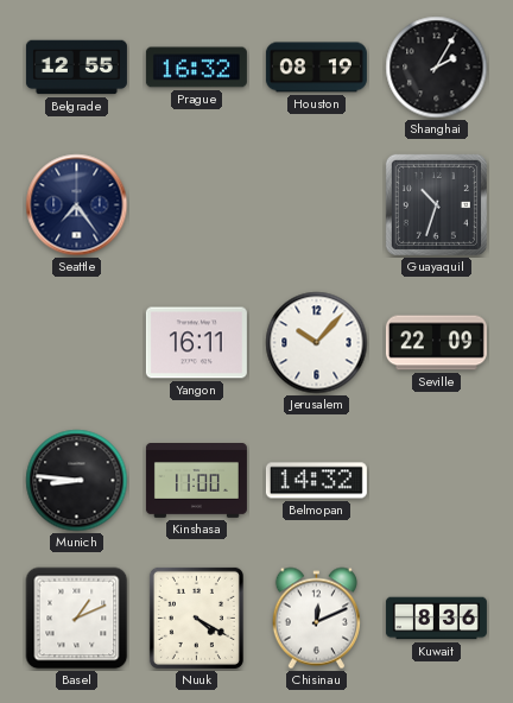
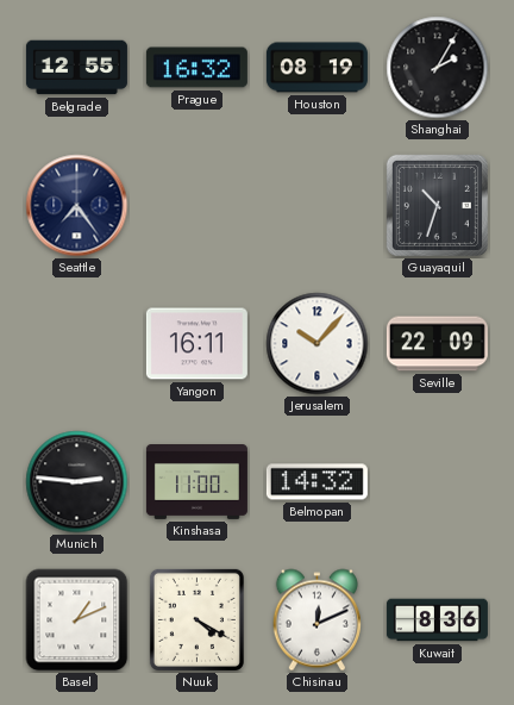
Munich: 8:46 -> 2:46 (77, 482)
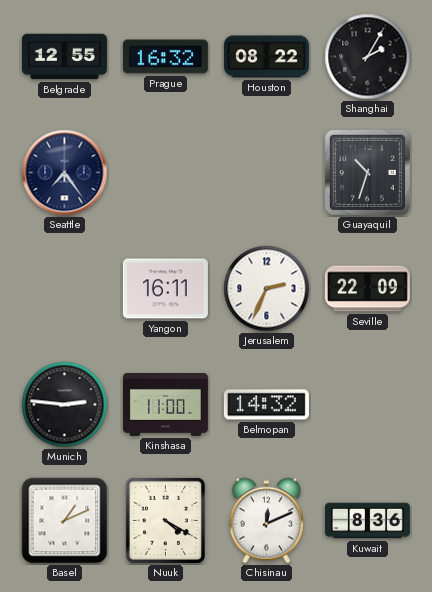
Houston: 08:19 -> 08:22 (266, 57)
Jerusalem: 10:07 -> 2:34 (267, 289)
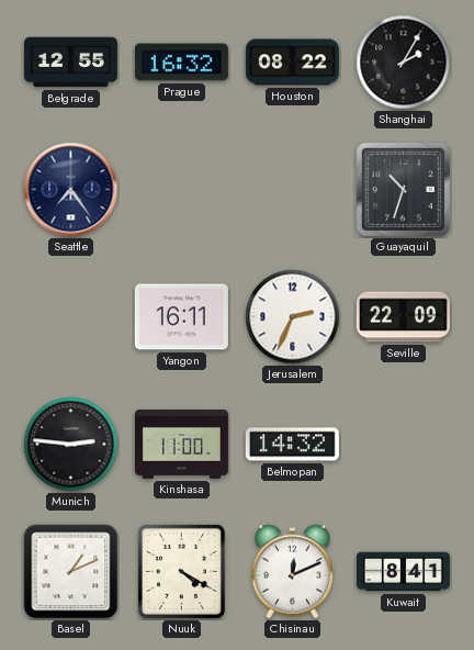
Kuwait: 8:36 -> 8:41 (403, 572)
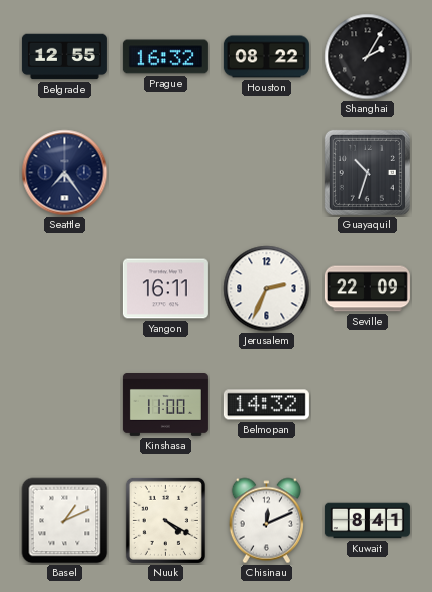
Munich: 2:46 -> none (71, 445)
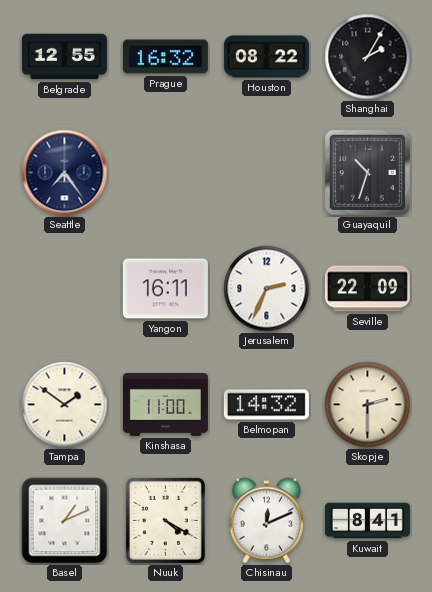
Tampa: none -> 1:51 (65, 405)
Skopje: none -> 2:30 (368, 405)
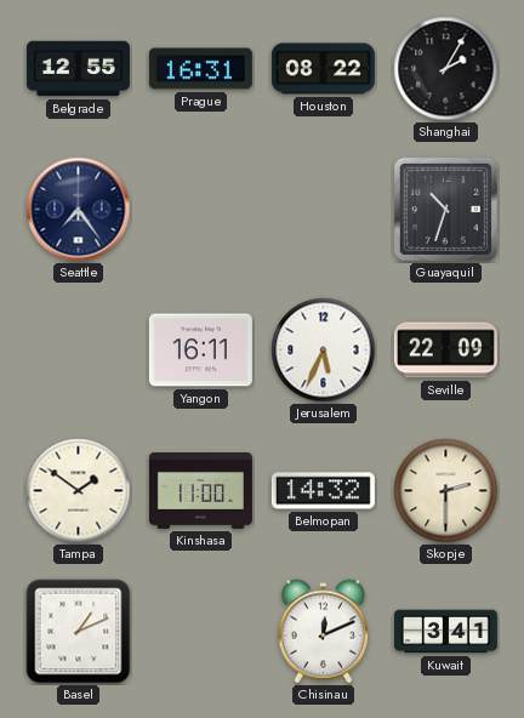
Prague: 16:32 -> 16:31 (200, 69)
Jerusalem: 2:34 -> 5:34 (324, 351)
Nuuk: 4:20 -> none (165, 520)
Kuwait: 8:41 -> 3:41 (445, 632)
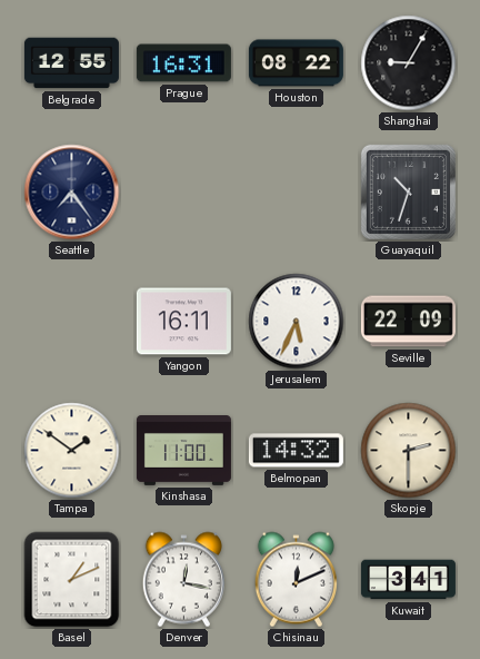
Shanghai: 2:05 -> 9:05 (409, 63)
Denver: none -> 12:17 (183, 580)
